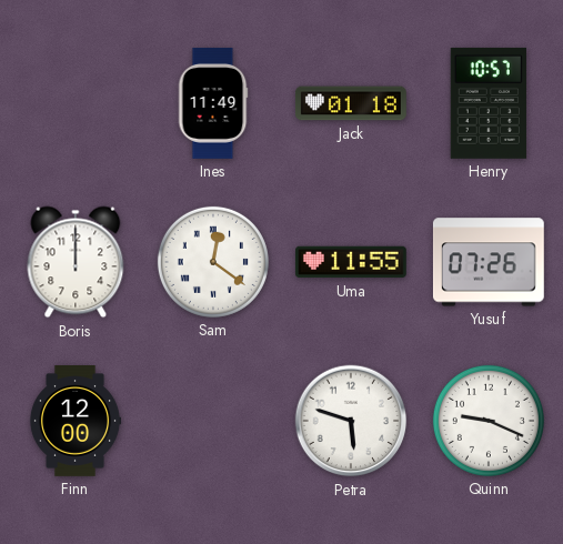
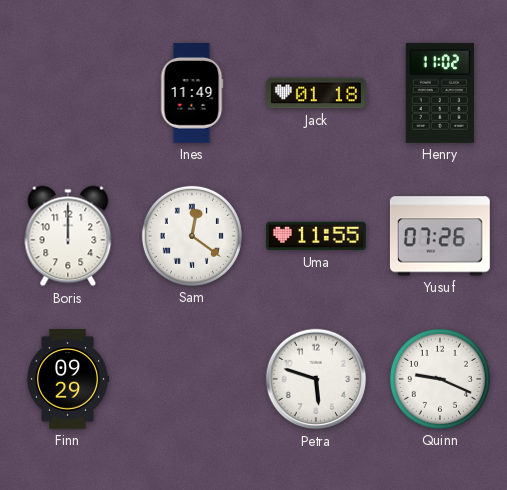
Henry: 10:57 -> 11:02 (440, 93)
Finn: 12:00 -> 09:29 (68, 380)
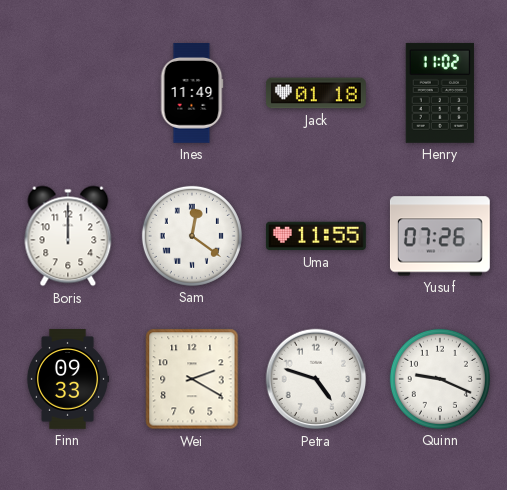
Finn: 09:29 -> 09:33 (68, 380)
Wei: none -> 2:20 (192, 379)
Petra: 5:48 -> 4:48 (316, 379)
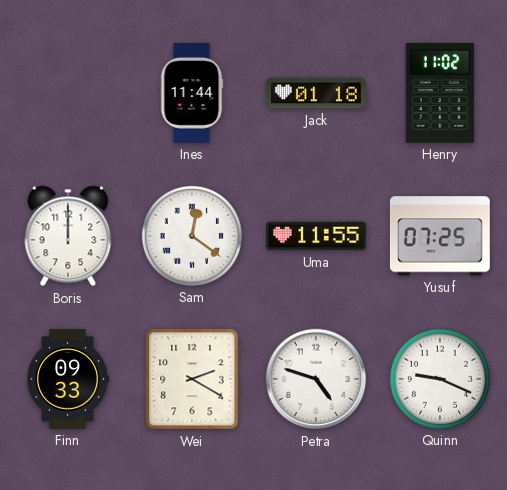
Ines: 11:49 -> 11:44 (192, 94)
Yusuf: 07:26 -> 07:25 (440, 236)
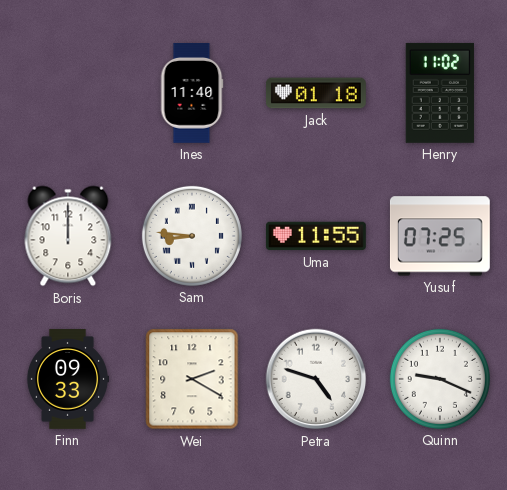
Ines: 11:44 -> 11:40 (192, 94)
Sam: 12:21 -> 8:46 (192, 236)
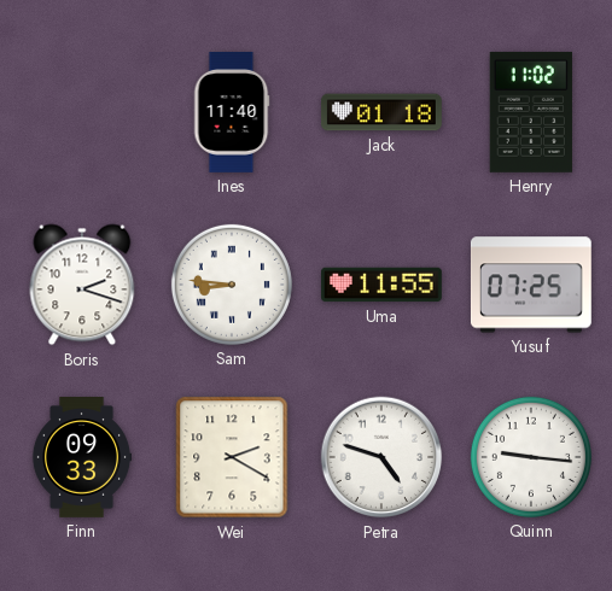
Boris: 12:00 -> 2:18 (82, 285)
Quinn: 9:19 -> 9:16 (531, 457)
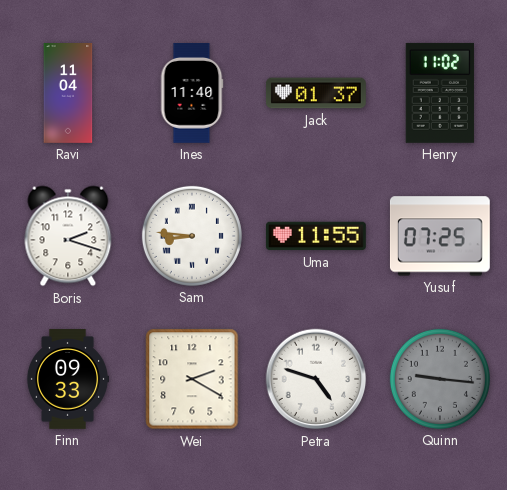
Ravi: none -> 11:04 (68, 94)
Jack: 01:18 -> 01:37 (317, 93)
Quinn dial: white -> grey (440, 379)
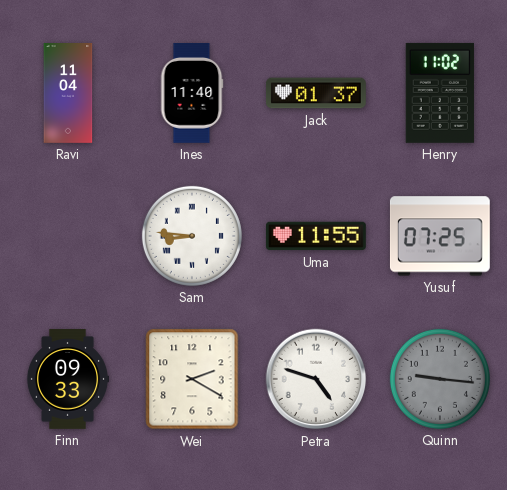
Boris: 2:18 -> none (68, 236)
